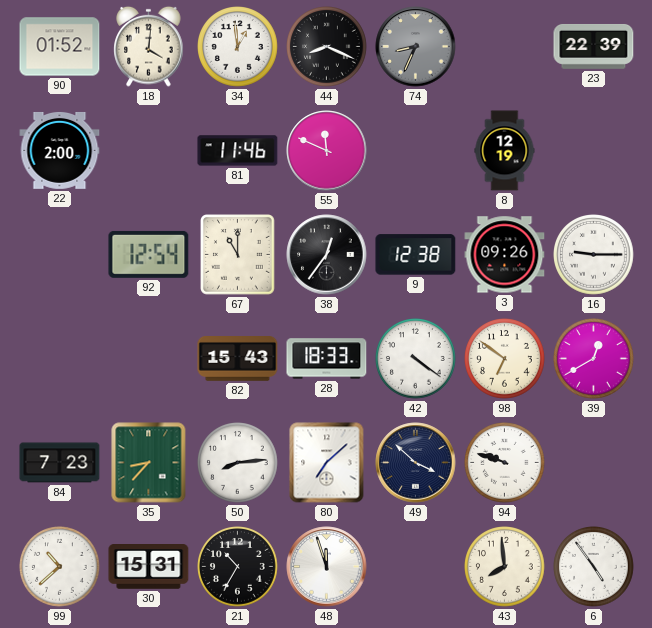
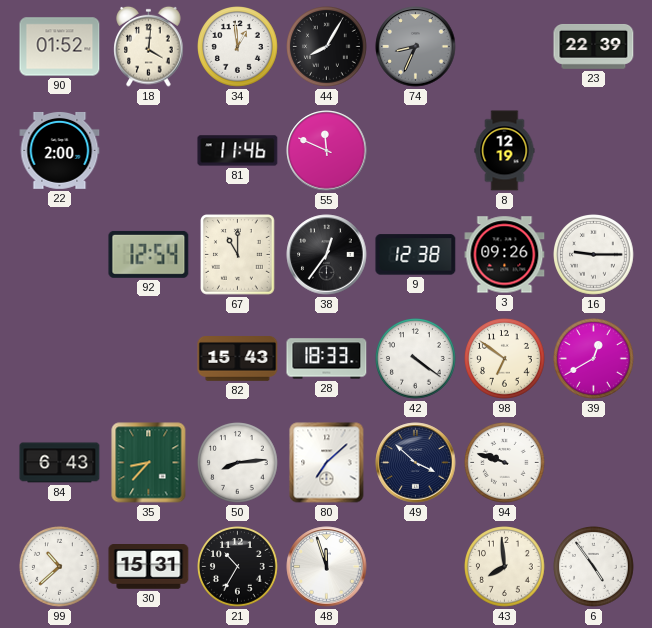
44: 8:19 -> 8:05 (327, 47)
84: 7:23 -> 6:43 (60, 463)
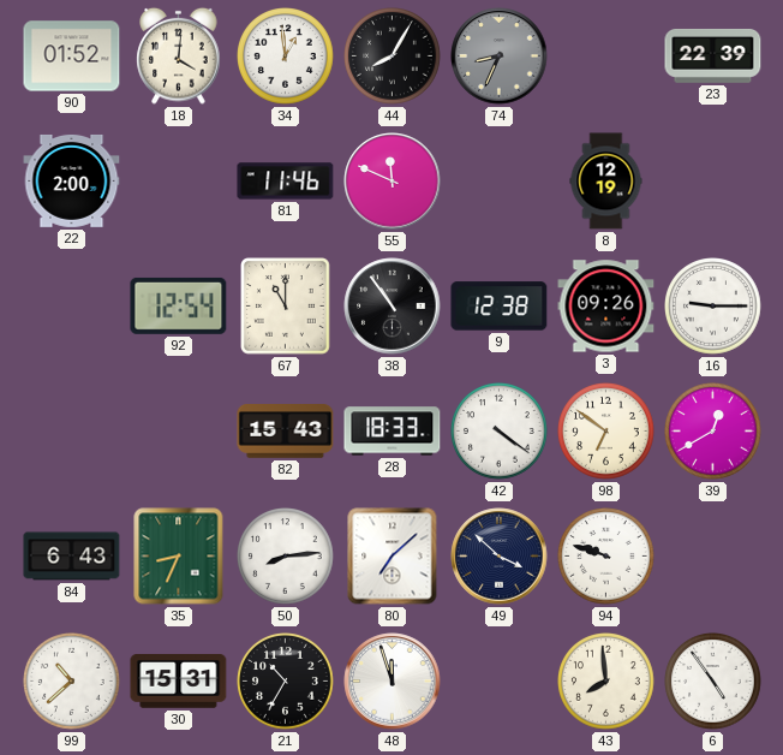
38: 12:36 -> 10:54 (393, 307)
35: 8:37 -> 8:34 (179, 557)
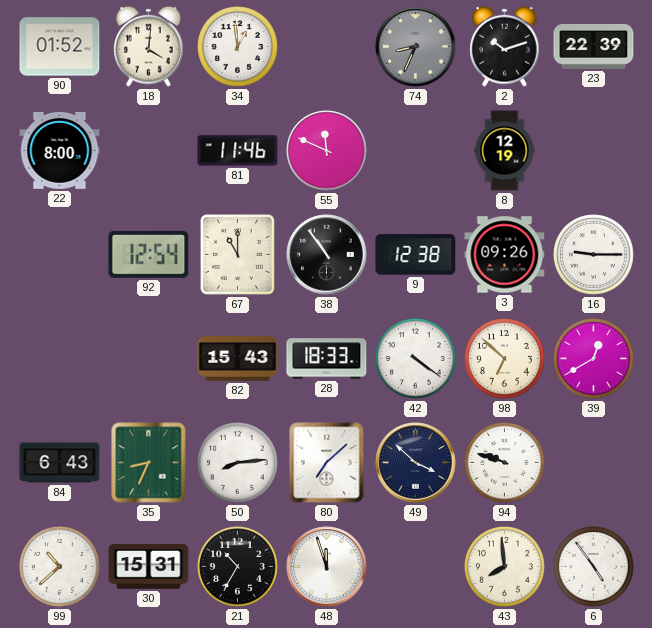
44: 8:05 -> none (393, 57)
2: none -> 10:12 (505, 46)
22: 2:00 -> 8:00 (60, 150)
98: 6:51 -> 6:52 (505, 359)
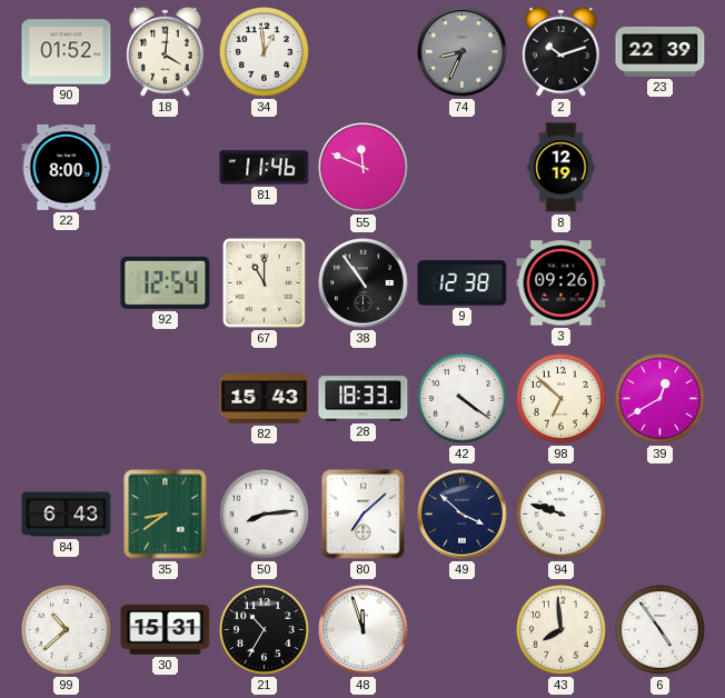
16: 9:15 -> none (594, 255)
35: 8:34 -> 8:39 (166, 515)
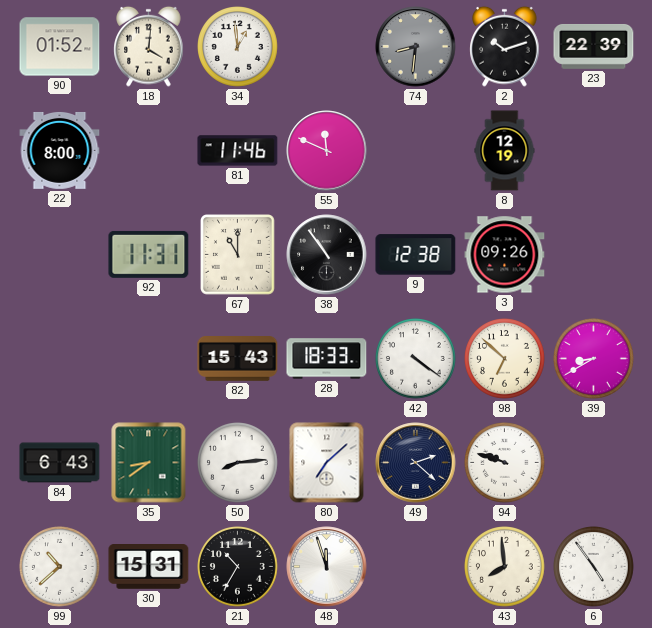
74: 8:34 -> 8:31 (416, 47)
92: 12:54 -> 11:31 (149, 254)
39: 12:40 -> 8:40 (594, 359)
49: 3:52 -> 2:22 (416, 463)
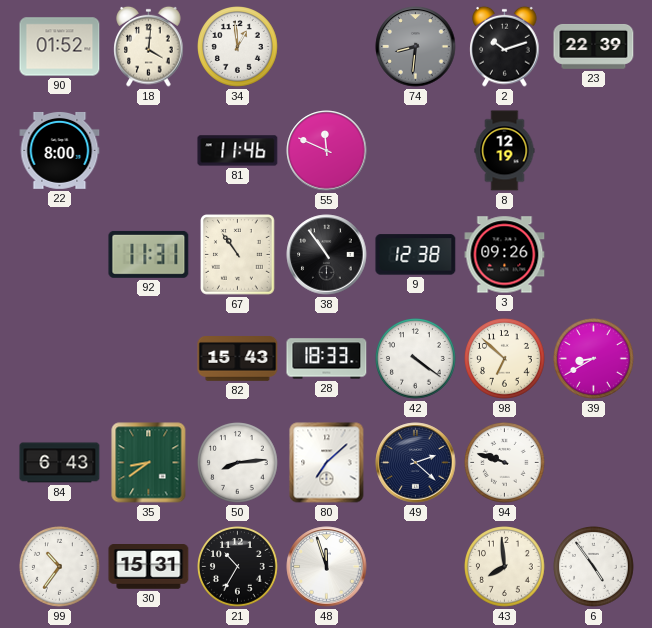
67: 11:00 -> 10:54 (238, 255)
99: 10:38 -> 10:36 (60, 567)
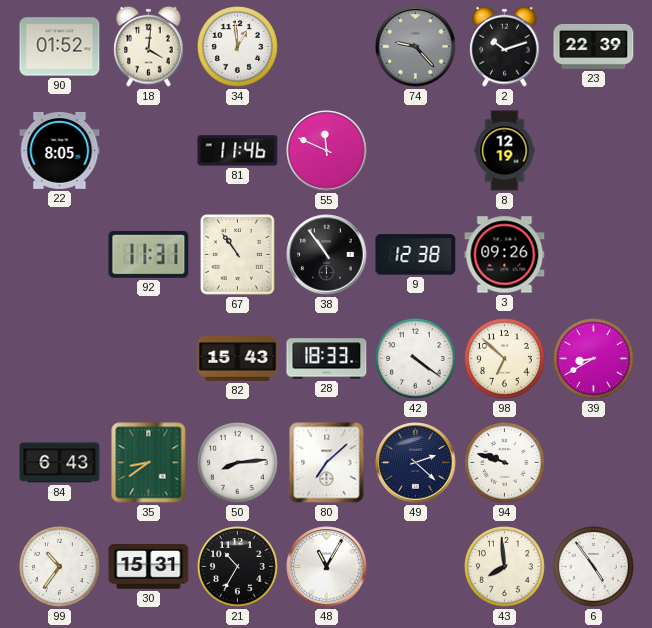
74: 8:31 -> 9:23 (416, 47)
22: 8:00 -> 8:05 (60, 150)
48: 11:57 -> 11:05 (327, 567)
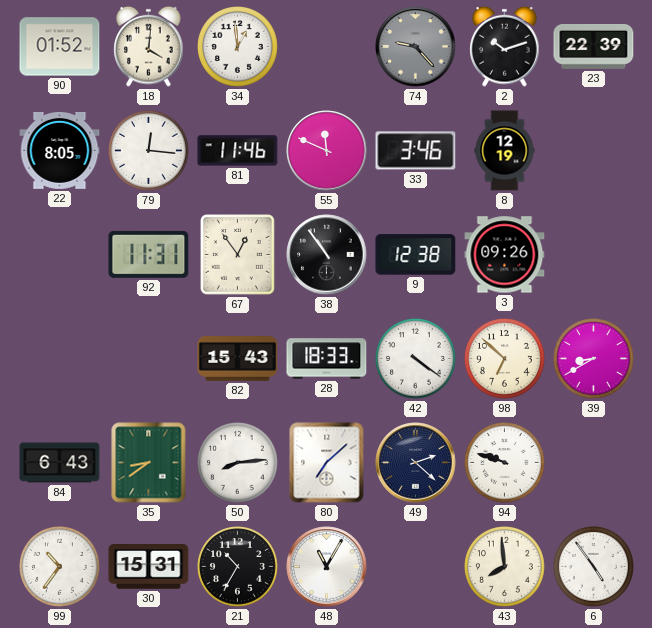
79: none -> 12:16 (149, 151)
33: none -> 3:46 (416, 151)
67: 10:54 -> 12:54 (238, 255)
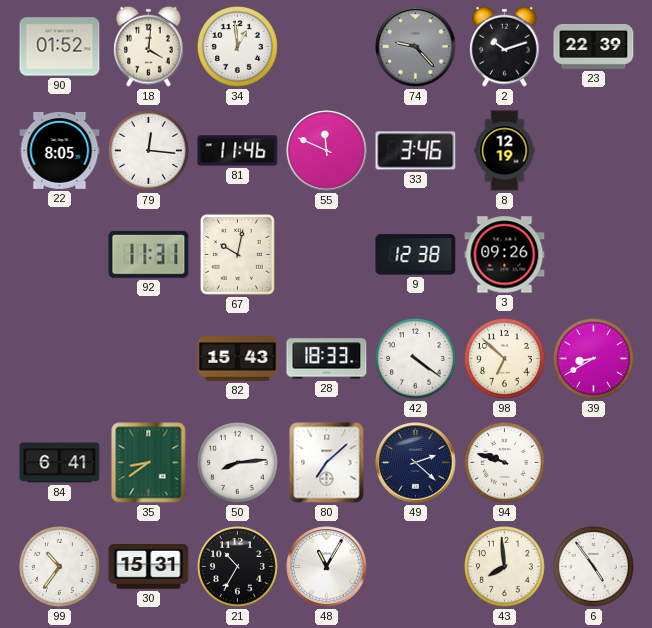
67: 12:54 -> 10:02 (238, 255)
38: 10:54 -> none (327, 255)
84: 6:43 -> 6:41 (60, 463)
